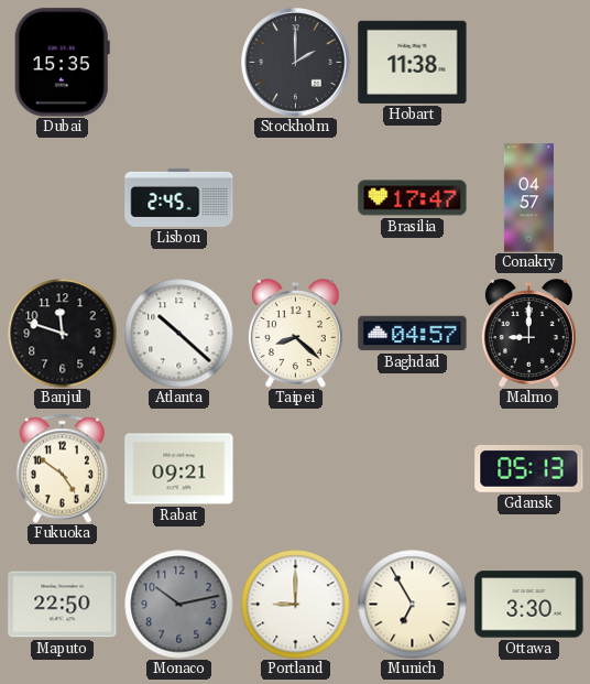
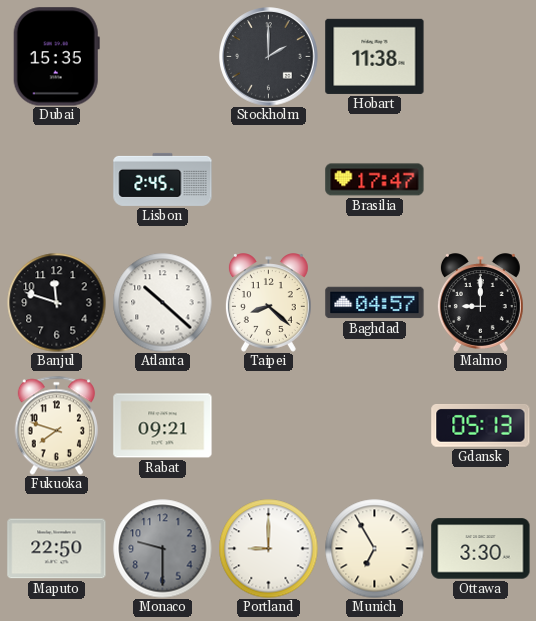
Conakry: 04:57 -> none (528, 198)
Fukuoka: 4:51 -> 7:48 (56, 425)
Monaco: 10:13 -> 9:30 (163, 549)
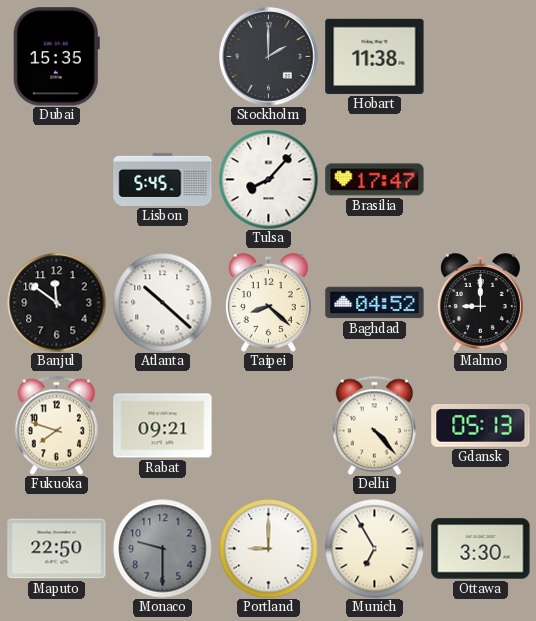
Lisbon: 2:45 -> 5:45 (163, 179)
Tulsa: none -> 8:07 (269, 180)
Banjul: 11:48 -> 11:51 (57, 303)
Baghdad: 04:57 -> 04:52 (375, 303)
Delhi: none -> 4:23 (374, 425)
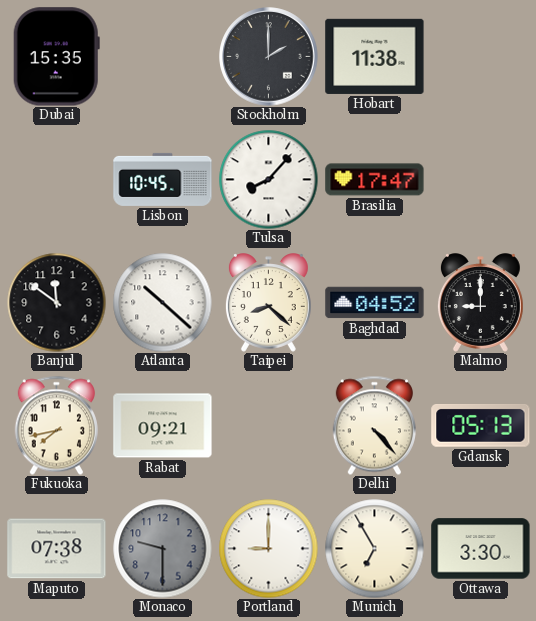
Lisbon: 5:45 -> 10:45 (163, 179)
Fukuoka: 7:48 -> 7:43 (56, 425)
Maputo: 22:50 -> 07:38 (57, 549)
